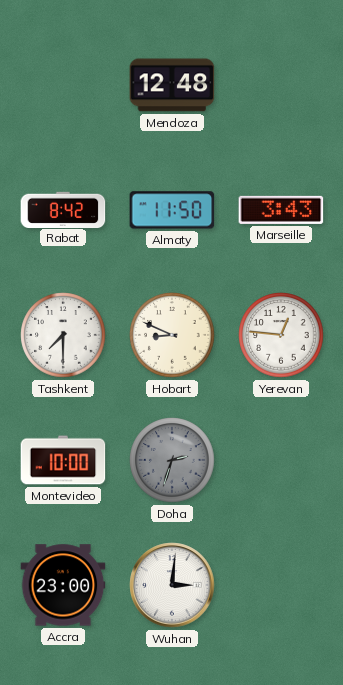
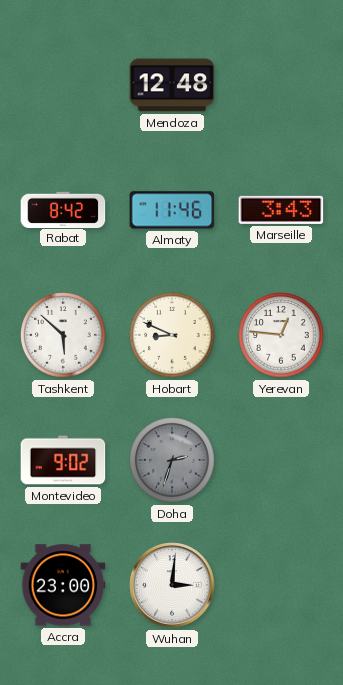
Almaty: 11:50 -> 11:46 (172, 210)
Tashkent: 7:30 -> 5:52 (63, 335)
Montevideo: 10:00 -> 9:02 (63, 460)
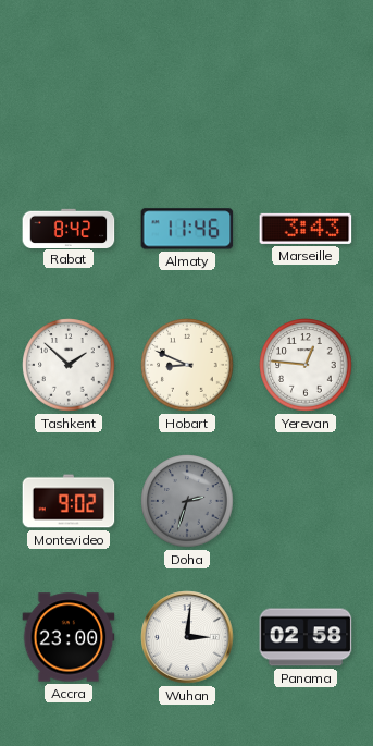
Mendoza: 12:48 -> none (172, 85)
Tashkent: 5:52 -> 1:52 (69, 365)
Panama: none -> 02:58 (306, 637)
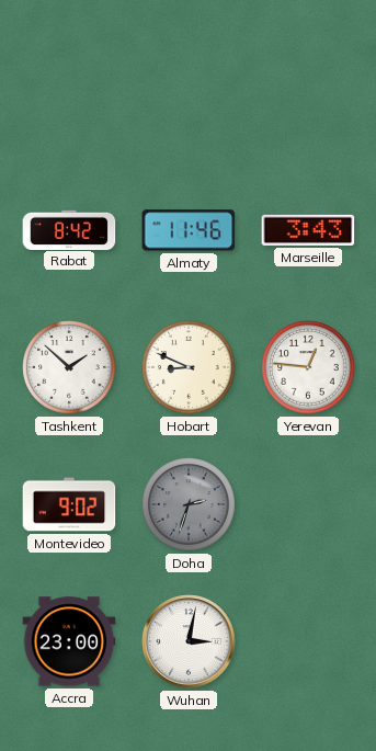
Wuhan: 3:01 -> 3:02 (189, 641)
Panama: 02:58 -> none (306, 637)
